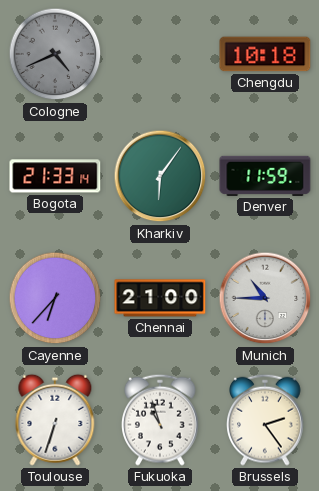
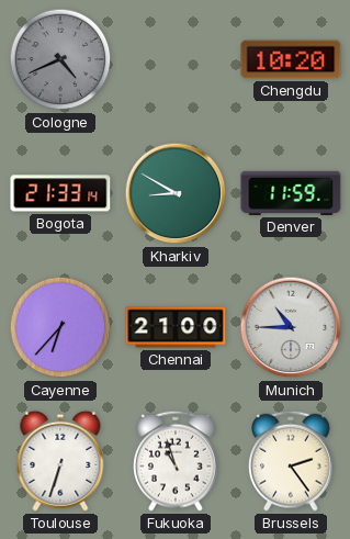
Chengdu: 10:18 -> 10:20 (291, 59)
Kharkiv: 6:06 -> 8:50 (176, 193)
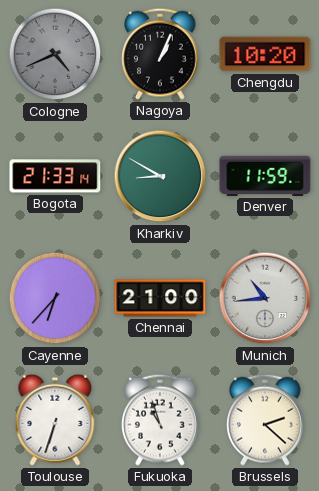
Nagoya: none -> 1:04 (161, 54)
Munich: 10:45 -> 10:44 (265, 298)
Brussels: 2:24 -> 2:22 (266, 420)
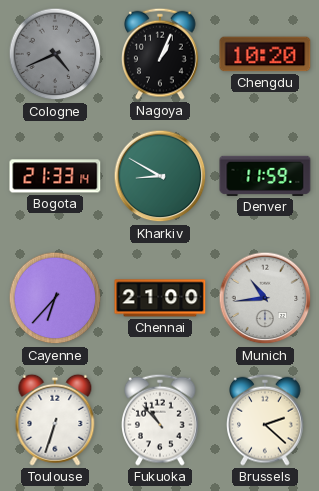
Fukuoka: 10:57 -> 10:53 (161, 420)
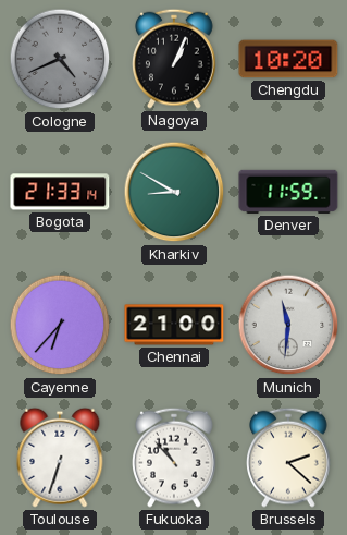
Munich: 10:44 -> 11:31 (288, 325)
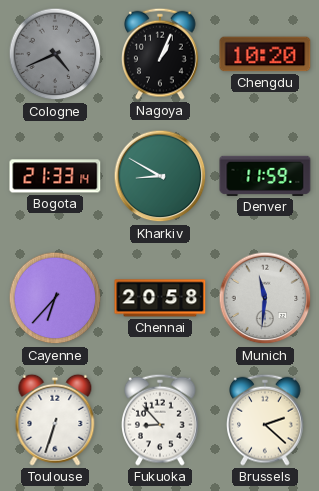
Chennai: 21:00 -> 20:58 (160, 298)
Fukuoka: 10:53 -> 8:53 (161, 420)
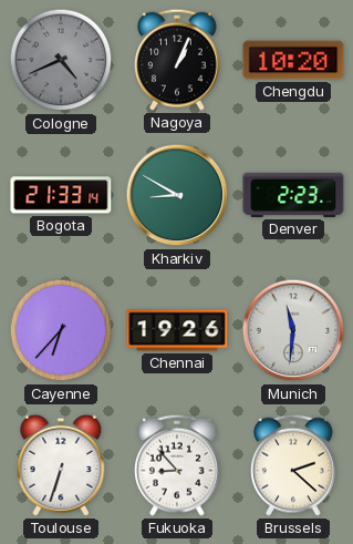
Denver: 11:59 -> 2:23 (293, 195)
Chennai: 20:58 -> 19:26 (177, 330)
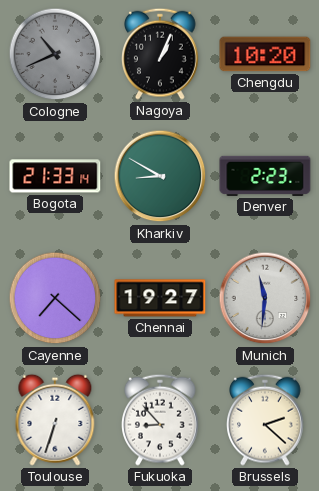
Cologne: 4:41 -> 10:41 (55, 54)
Cayenne: 6:37 -> 7:22 (55, 298)
Chennai: 19:26 -> 19:27 (160, 298)
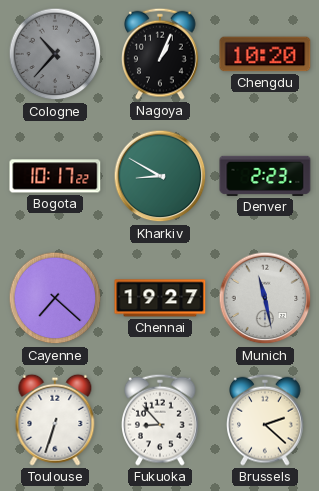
Cologne: 10:41 -> 10:37 (55, 54)
Bogota: 21:33 -> 10:17 (55, 176)
Munich: 11:31 -> 11:28 (265, 298)
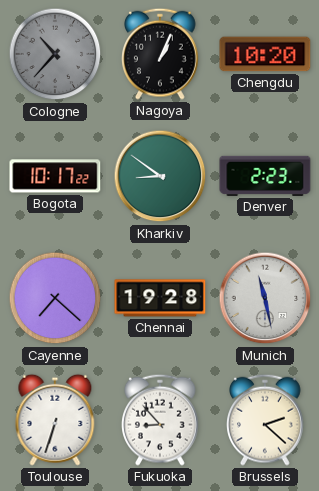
Kharkiv: 8:50 -> 8:51 (160, 176)
Chennai: 19:27 -> 19:28 (160, 298)
